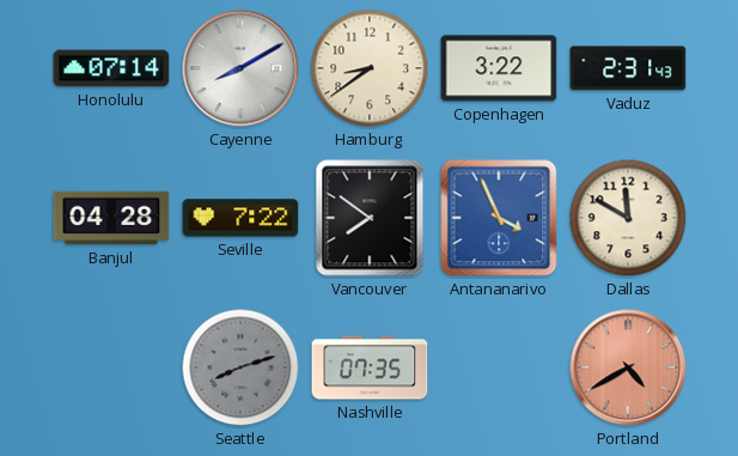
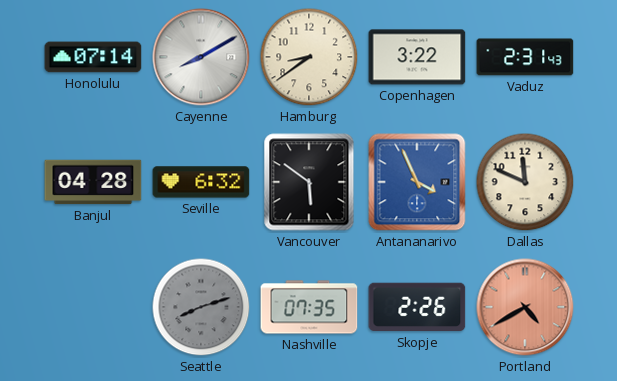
Seville: 7:22 -> 6:32 (201, 182)
Vancouver: 7:51 -> 5:51 (309, 182)
Dallas: 11:50 -> 11:49 (525, 182)
Skopje: none -> 2:26 (417, 307)
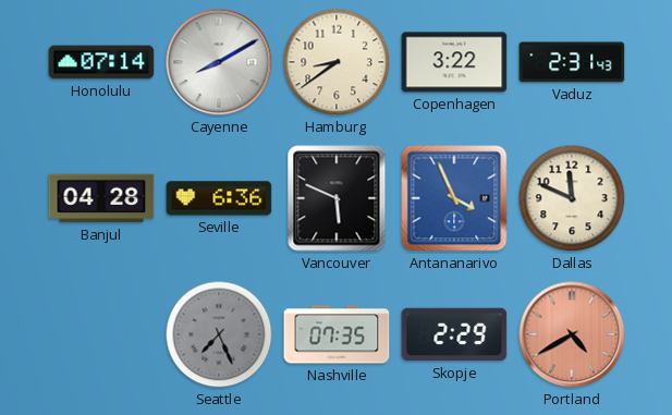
Seville: 6:32 -> 6:36 (219, 198)
Vancouver: 5:51 -> 5:49 (337, 198)
Seattle: 8:12 -> 7:26 (219, 334)
Skopje: 2:26 -> 2:29 (454, 334)
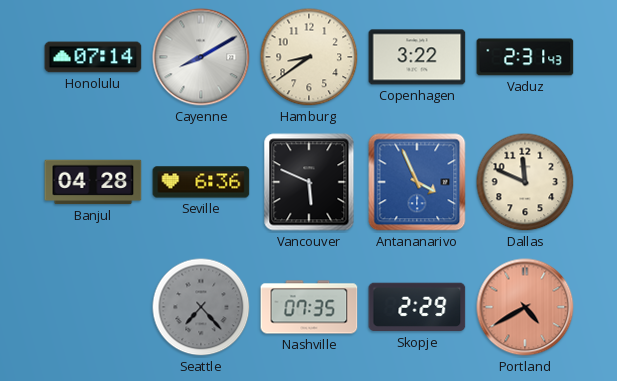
Seattle: 7:26 -> 7:23 (201, 307)
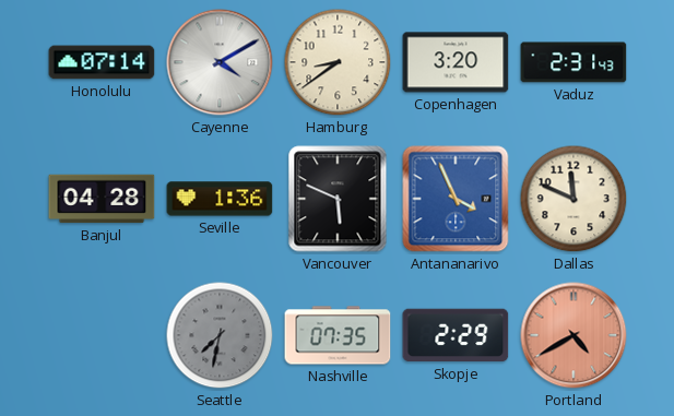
Cayenne: 8:10 -> 4:10 (220, 62)
Copenhagen: 3:22 -> 3:20 (456, 62)
Seville: 6:36 -> 1:36 (220, 199)
Seattle: 7:23 -> 7:32 (220, 335)
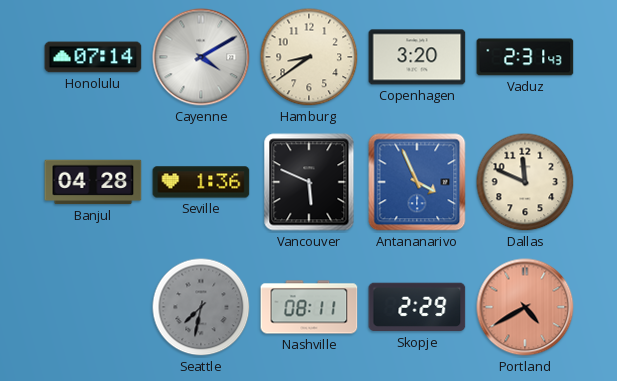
Nashville: 07:35 -> 08:11 (309, 307)
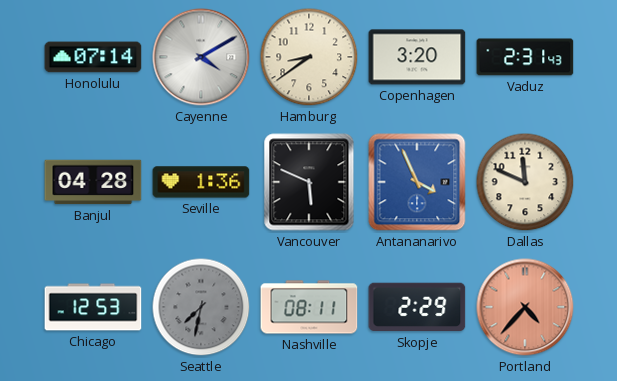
Chicago: none -> 12:53 (93, 307)
Portland: 4:40 -> 4:37 (525, 307)
